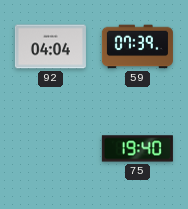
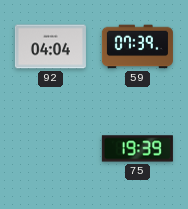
75: 19:40 -> 19:39 (137, 149)
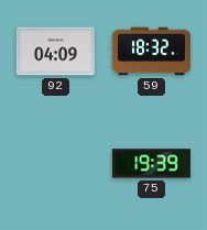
92: 04:04 -> 04:09 (55, 52)
59: 07:39 -> 18:32 (151, 52)
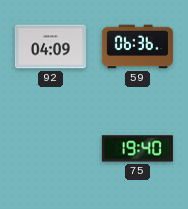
59: 18:32 -> 06:36 (137, 47)
75: 19:39 -> 19:40 (137, 149)
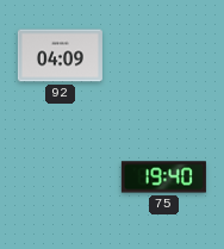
59: 06:36 -> none (137, 47)
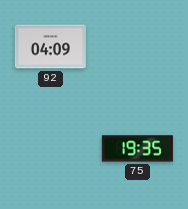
75: 19:40 -> 19:35 (137, 149)
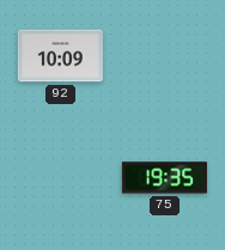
92: 04:09 -> 10:09 (60, 56)
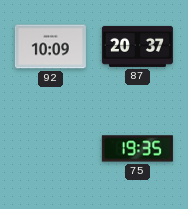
87: none -> 20:37 (137, 46)
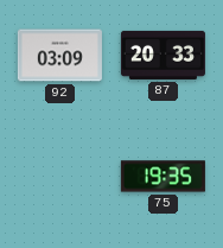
92: 10:09 -> 03:09 (59, 56)
87: 20:37 -> 20:33 (163, 55)
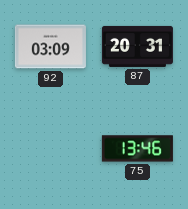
87: 20:33 -> 20:31 (137, 46)
75: 19:35 -> 13:46 (137, 149)
